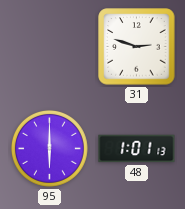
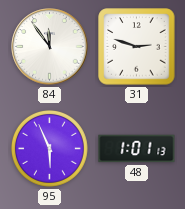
84: none -> 11:54 (50, 47)
95: 6:00 -> 5:56 (49, 148)
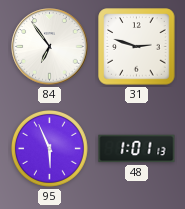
84: 11:54 -> 6:54 (50, 47)
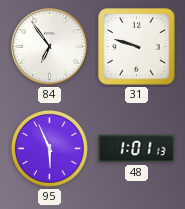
31: 2:48 -> 9:48 (137, 47)
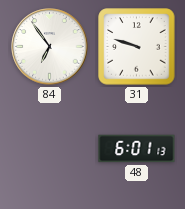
95: 5:56 -> none (49, 148)
48: 1:01 -> 6:01 (137, 149)
